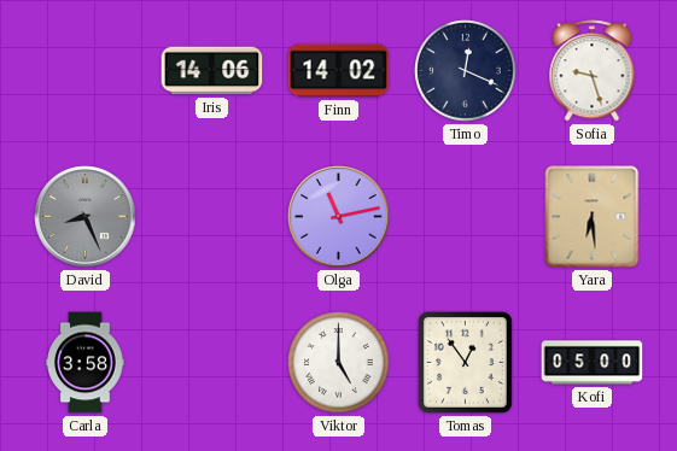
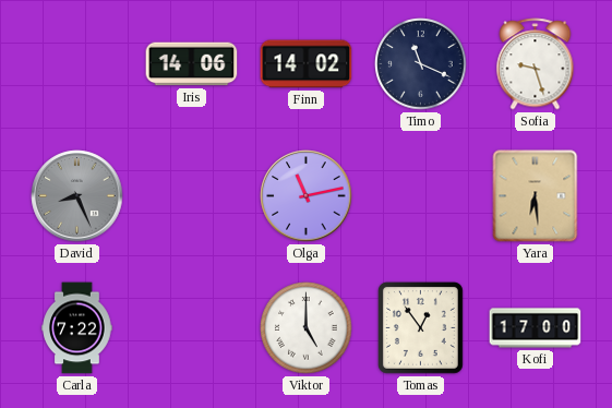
Timo: 12:19 -> 11:19 (421, 64)
Carla: 3:58 -> 7:22 (77, 328)
Kofi: 05:00 -> 17:00 (536, 328)
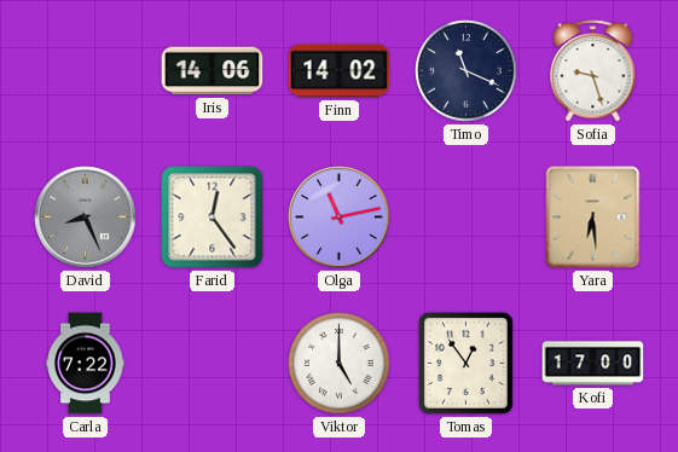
Farid: none -> 12:24 (213, 218)
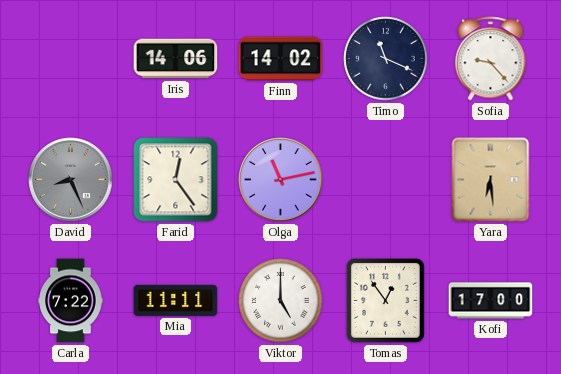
Sofia: 9:27 -> 9:23 (491, 59)
Mia: none -> 11:11 (176, 300)
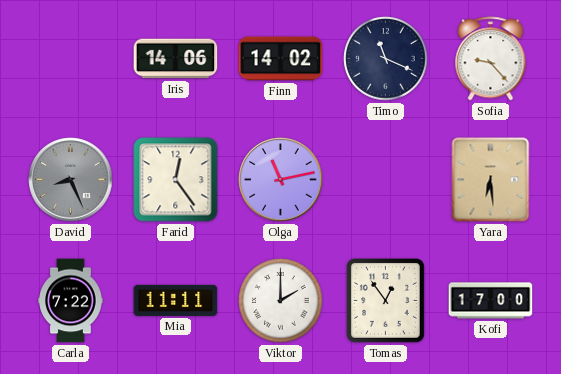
Viktor: 5:00 -> 2:00 (281, 301)
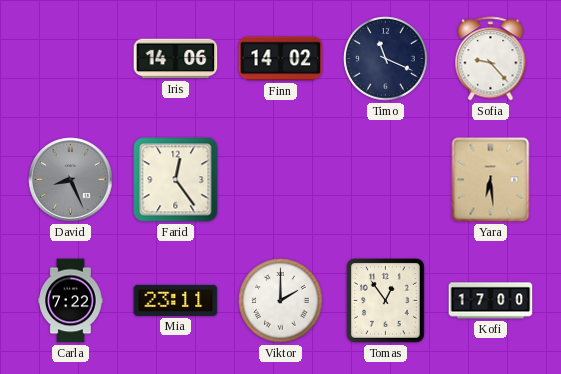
Olga: 11:13 -> none (281, 180)
Mia: 11:11 -> 23:11 (176, 300)
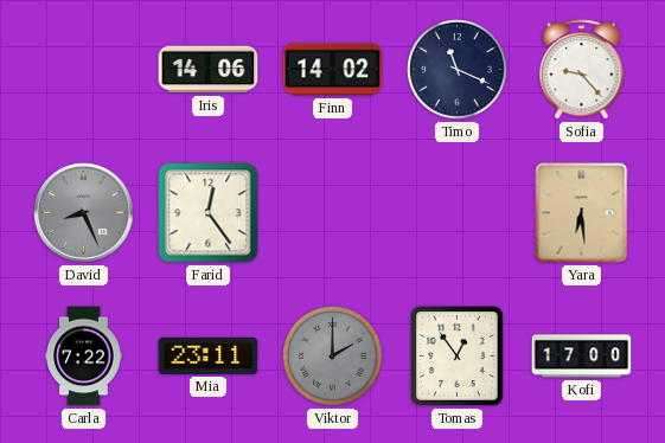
Viktor dial: white -> grey (333, 357)
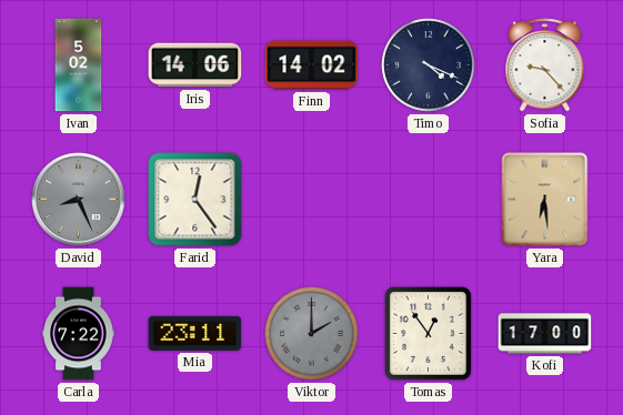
Ivan: none -> 5:02 (79, 65)
Timo: 11:19 -> 4:19 (429, 65)
